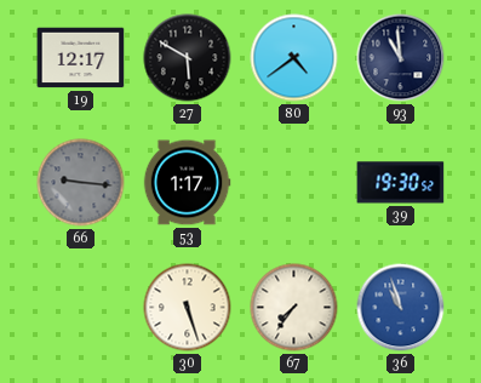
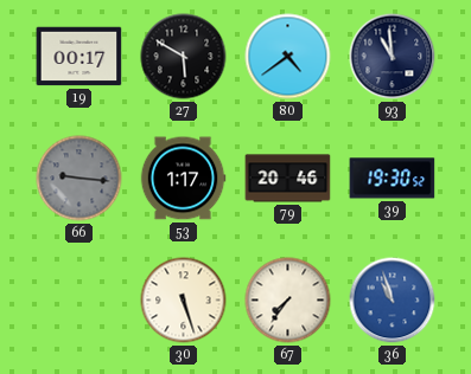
19: 12:17 -> 00:17 (79, 57)
79: none -> 20:46 (288, 179)
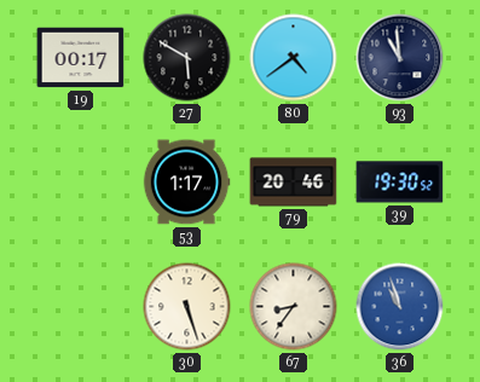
66: 9:16 -> none (79, 179)
67: 7:36 -> 8:36 (294, 307)
